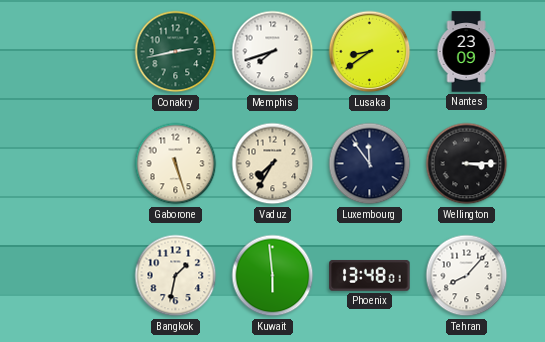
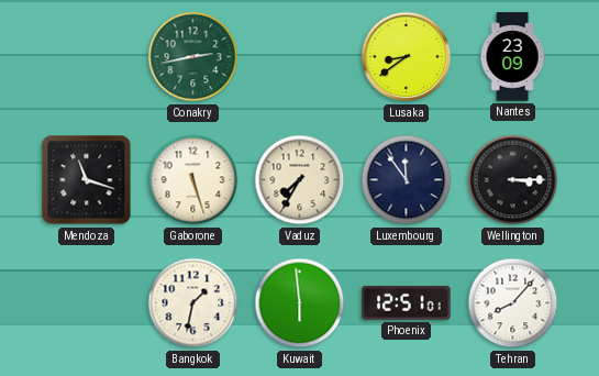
Memphis: 7:42 -> none (273, 52)
Mendoza: none -> 11:18 (87, 180)
Phoenix: 13:48 -> 12:51 (407, 302)
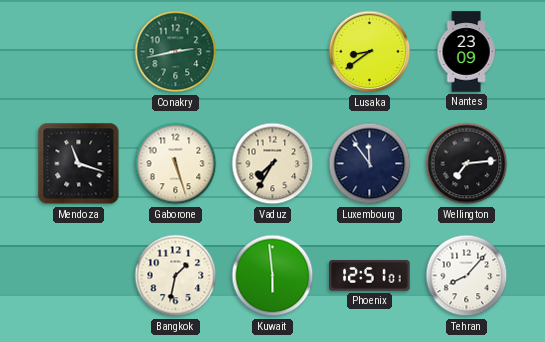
Wellington: 3:15 -> 7:14 (467, 164)
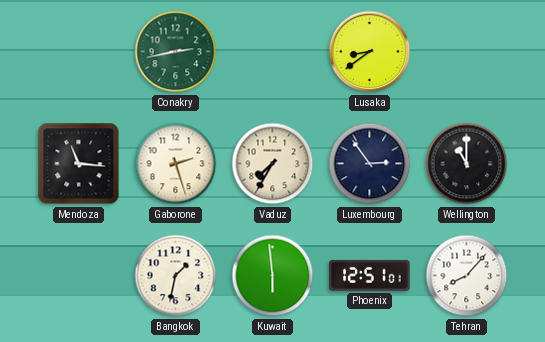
Nantes: 23:09 -> none (466, 52)
Mendoza: 11:18 -> 11:16 (79, 164)
Gaborone: 5:27 -> 2:27 (176, 164)
Luxembourg: 11:54 -> 2:54 (370, 164)
Wellington: 7:14 -> 11:00 (467, 164)
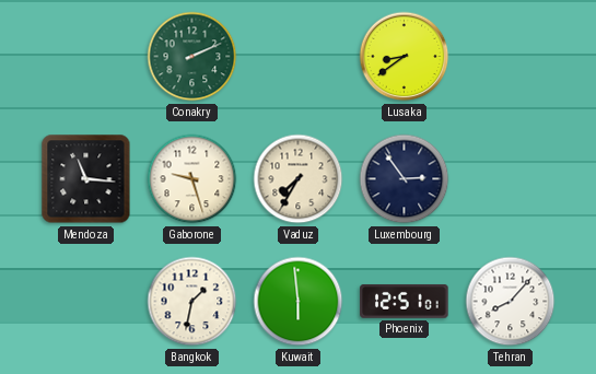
Conakry: 2:43 -> 2:11 (192, 57)
Gaborone: 2:27 -> 9:27 (192, 179)
Wellington: 11:00 -> none (467, 164)
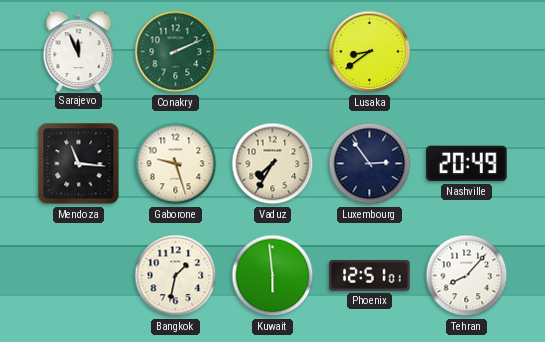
Sarajevo: none -> 11:56 (79, 51)
Nashville: none -> 20:49 (467, 164)
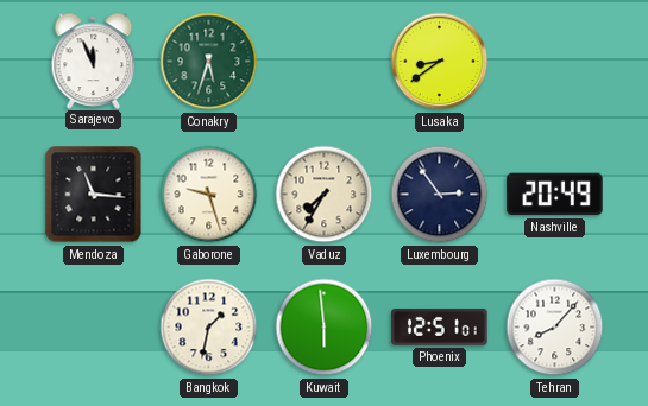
Conakry: 2:11 -> 5:33 (209, 62)
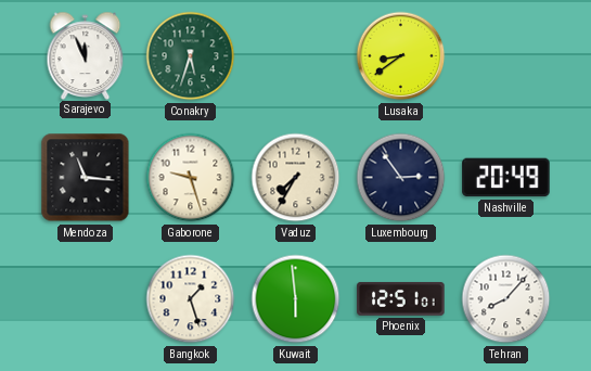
Bangkok: 1:32 -> 1:27 (191, 299)
